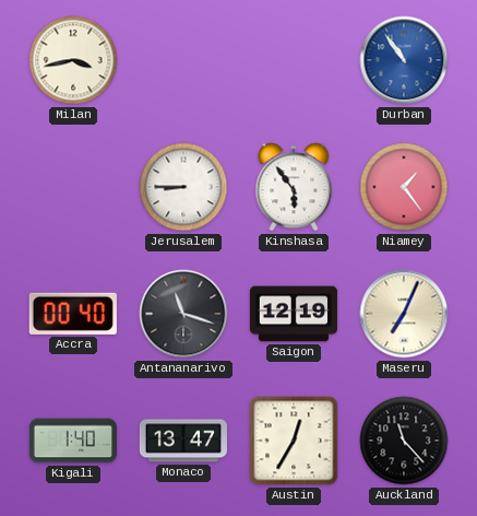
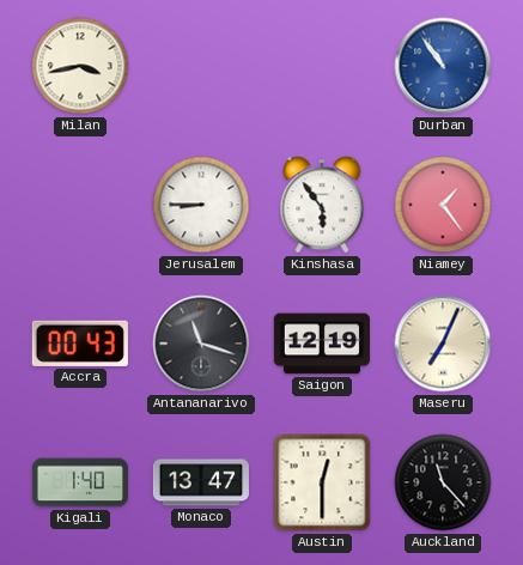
Accra: 00:40 -> 00:43 (80, 344)
Austin: 12:35 -> 12:30 (322, 482)
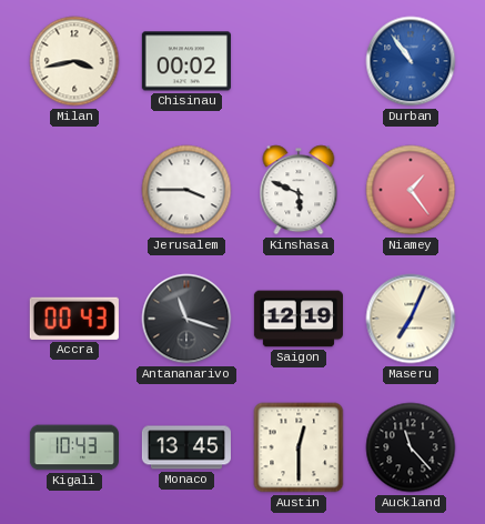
Chisinau: none -> 00:02 (186, 61)
Jerusalem: 8:45 -> 3:45 (186, 190)
Kinshasa: 5:54 -> 5:49 (299, 190)
Kigali: 1:40 -> 10:43 (74, 447)
Monaco: 13:47 -> 13:45 (186, 447)
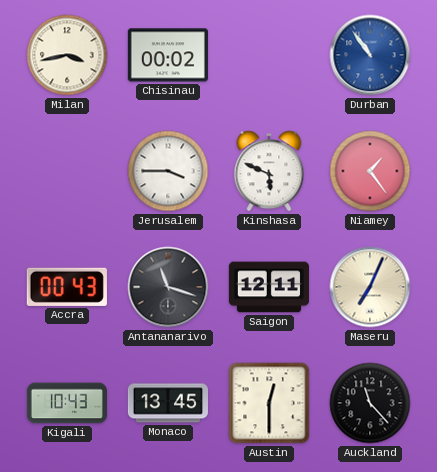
Saigon: 12:19 -> 12:11 (269, 287)
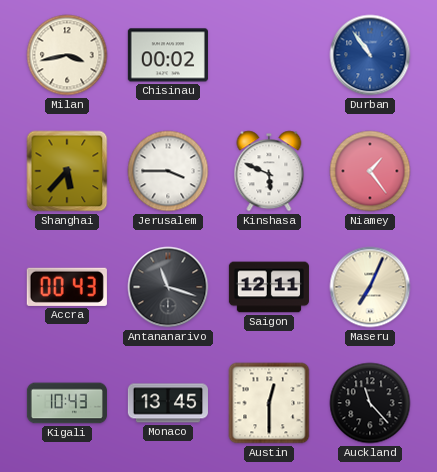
Shanghai: none -> 5:37 (67, 171)
